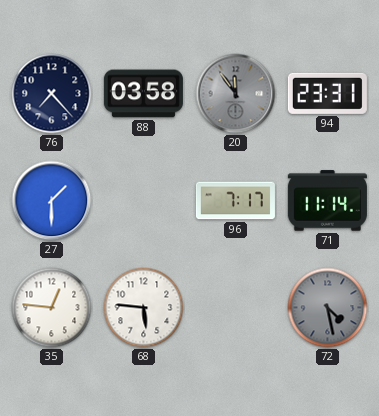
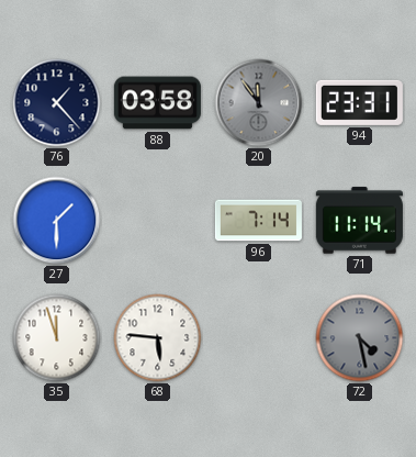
76: 7:23 -> 1:23 (57, 103)
96: 7:17 -> 7:14 (258, 221)
35: 12:46 -> 11:57 (57, 338)
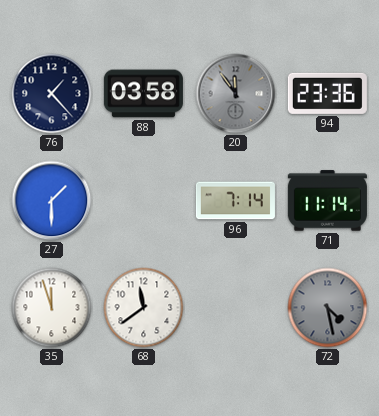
94: 23:31 -> 23:36 (327, 93)
68: 5:46 -> 11:39 (144, 308)
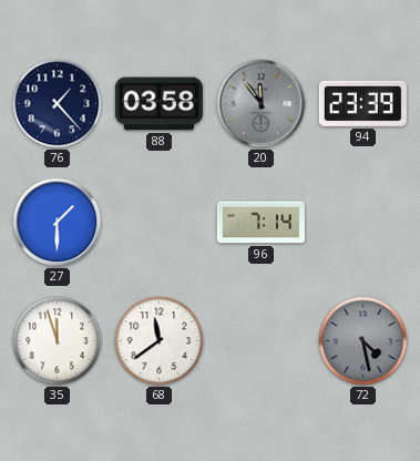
94: 23:36 -> 23:39 (362, 103)
71: 11:14 -> none (327, 201)
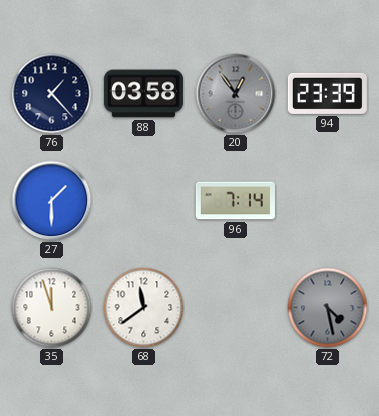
20: 11:54 -> 12:54 (236, 94)
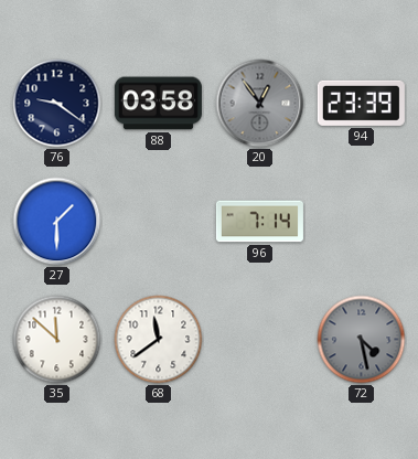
76: 1:23 -> 9:21 (57, 104)
35: 11:57 -> 11:52 (57, 340)
